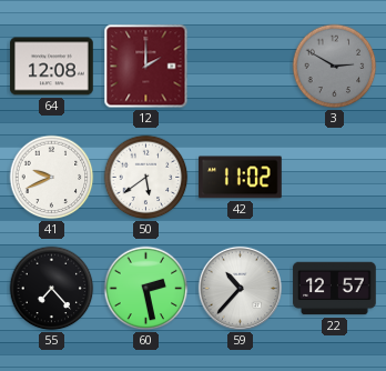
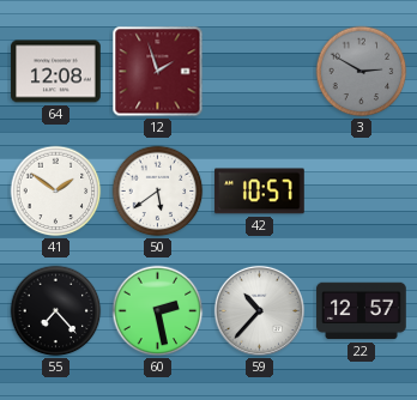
12: 2:00 -> 1:57 (158, 72)
41: 9:41 -> 1:51 (56, 192)
42: 11:02 -> 10:57 (260, 192)
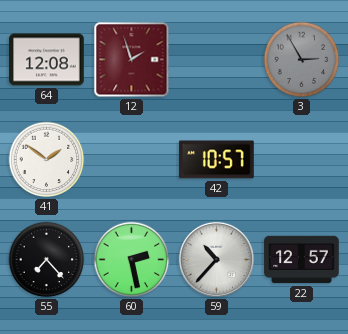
3: 2:50 -> 2:55 (302, 60)
50: 5:39 -> none (158, 192)
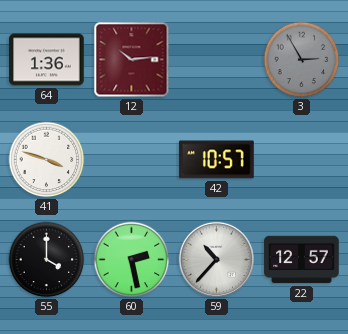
64: 12:08 -> 1:36 (47, 60)
12: 1:57 -> 10:14 (132, 60)
41: 1:51 -> 3:48 (47, 160)
55: 7:23 -> 4:00 (47, 260)
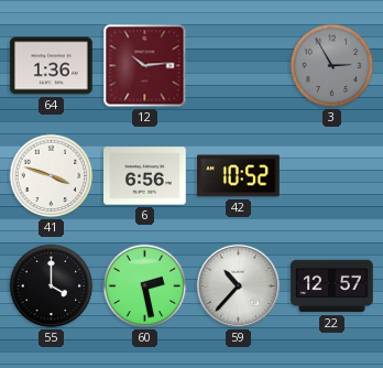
6: none -> 6:56 (145, 176)
42: 10:57 -> 10:52 (239, 176)
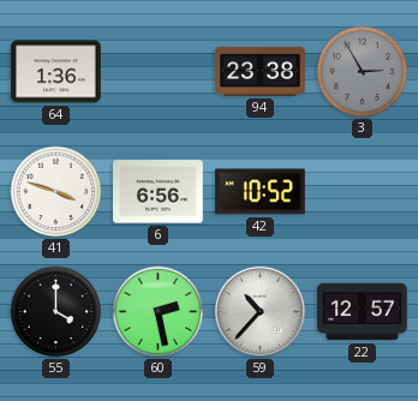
12: 10:14 -> none (145, 66)
94: none -> 23:38 (261, 71)
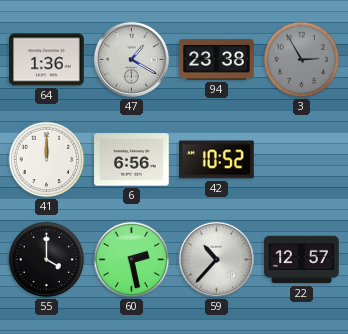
47: none -> 1:20 (131, 59)
41: 3:48 -> 12:00 (47, 160)
